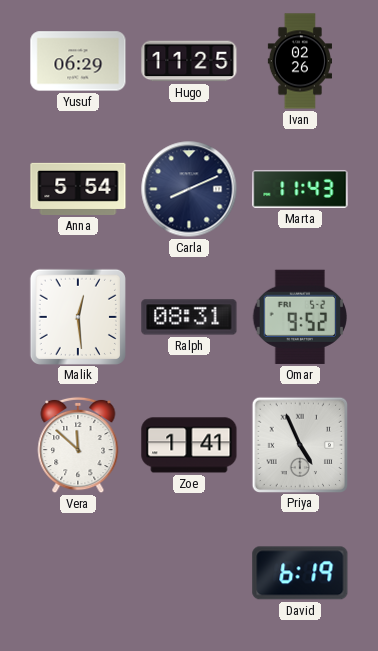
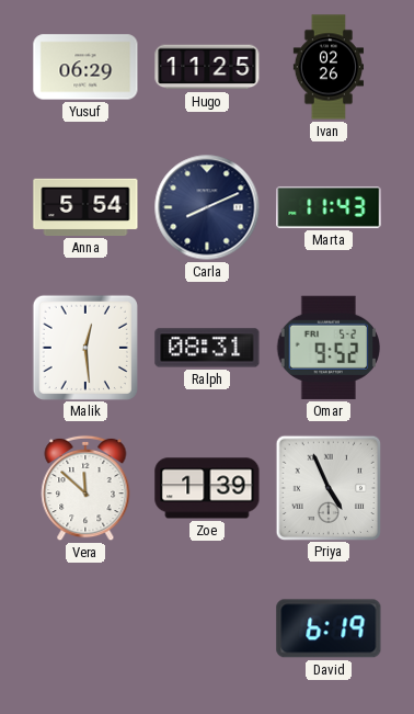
Zoe: 1:41 -> 1:39 (207, 488)
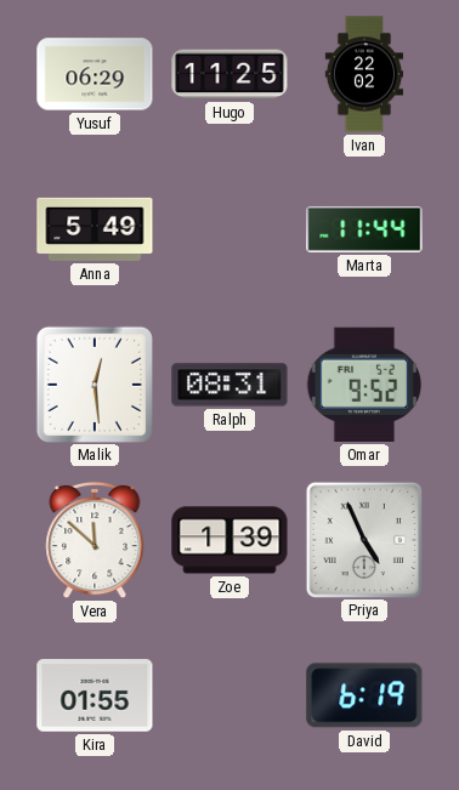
Ivan: 02:26 -> 22:02 (363, 74)
Anna: 5:54 -> 5:49 (95, 229)
Carla: 8:11 -> none (207, 207)
Marta: 11:43 -> 11:44 (364, 229)
Kira: none -> 01:55 (95, 695)
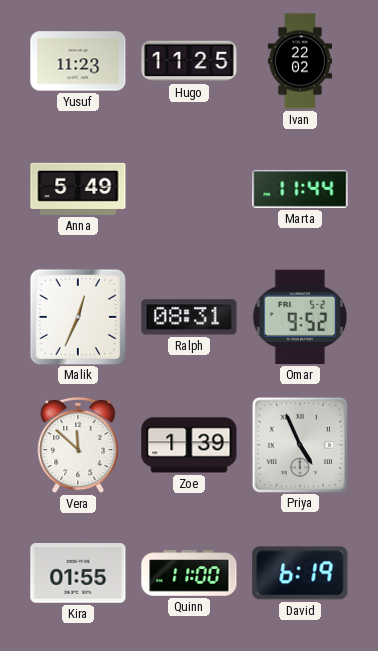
Yusuf: 06:29 -> 11:23 (78, 61)
Malik: 12:29 -> 12:34 (77, 316)
Quinn: none -> 11:00 (189, 573)
